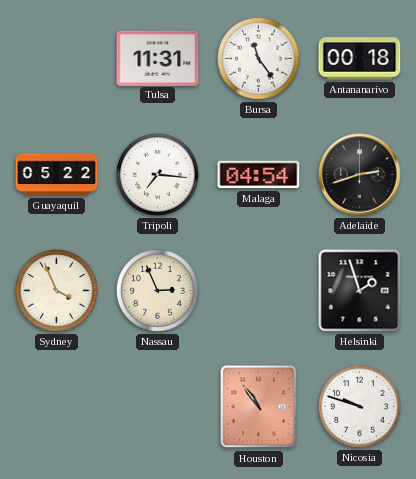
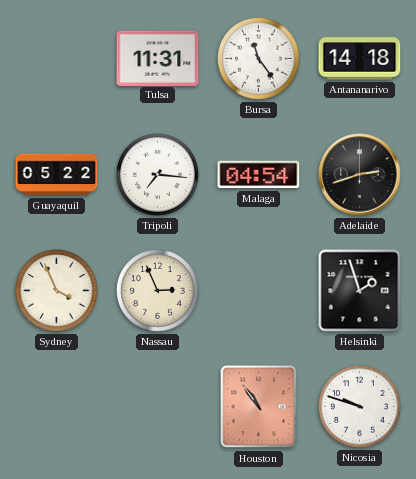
Antananarivo: 00:18 -> 14:18 (360, 59)
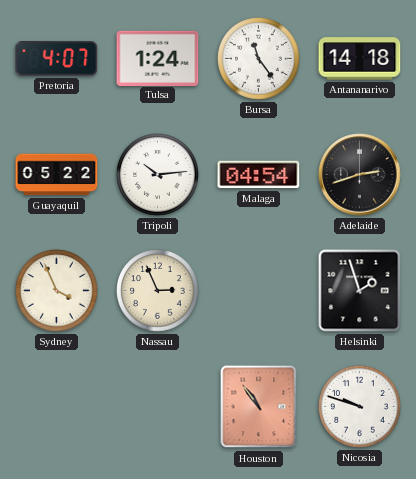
Pretoria: none -> 4:07 (57, 59)
Tulsa: 11:31 -> 1:24 (158, 58)
Tripoli: 7:16 -> 10:14 (158, 175)
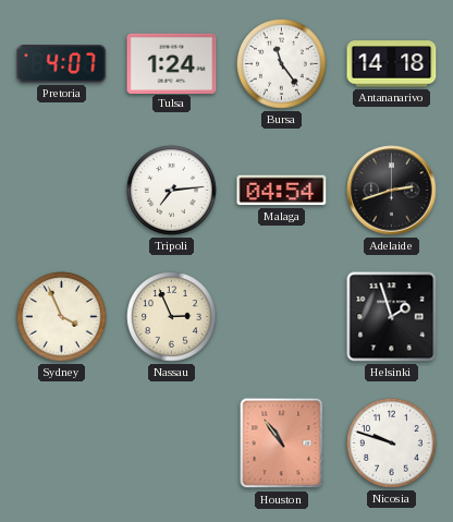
Guayaquil: 05:22 -> none (57, 175)
Tripoli: 10:14 -> 7:14 (172, 191)
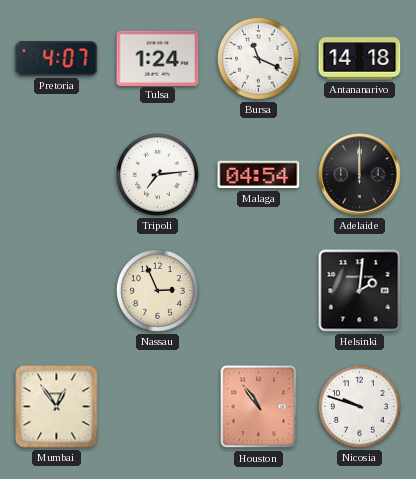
Bursa: 11:24 -> 11:19 (259, 59)
Adelaide: 2:42 -> 12:00 (360, 175)
Sydney: 3:56 -> none (62, 317)
Helsinki: 1:57 -> 2:01 (360, 291)
Mumbai: none -> 12:54 (57, 407)
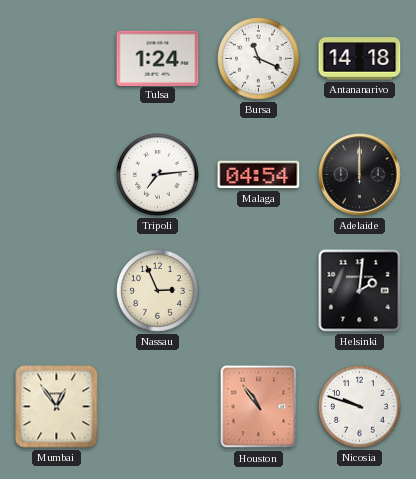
Pretoria: 4:07 -> none (57, 59)
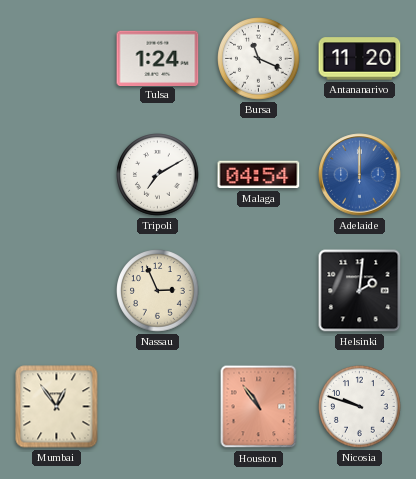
Antananarivo: 14:18 -> 11:20 (360, 59)
Tripoli: 7:14 -> 7:10 (158, 175)
Adelaide dial: black -> blue (360, 175)
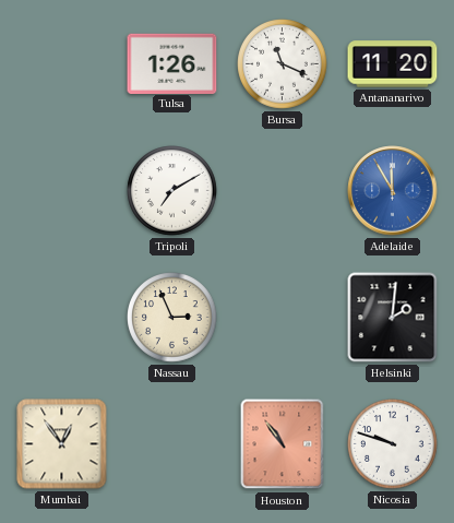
Tulsa: 1:24 -> 1:26 (172, 63)
Malaga: 04:54 -> none (259, 175)
Adelaide: 12:00 -> 11:55 (393, 191)
